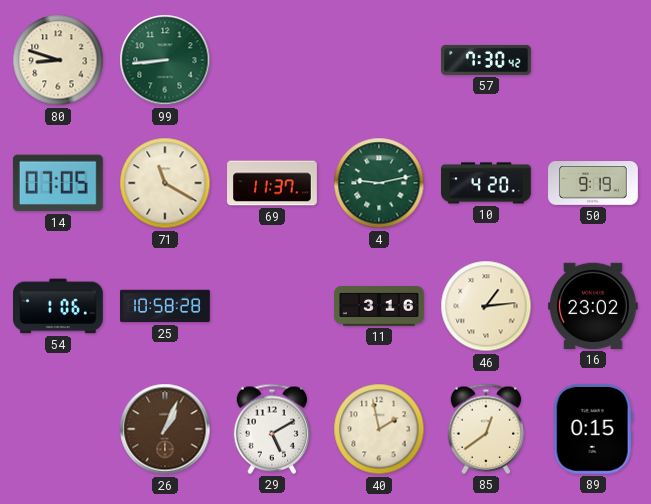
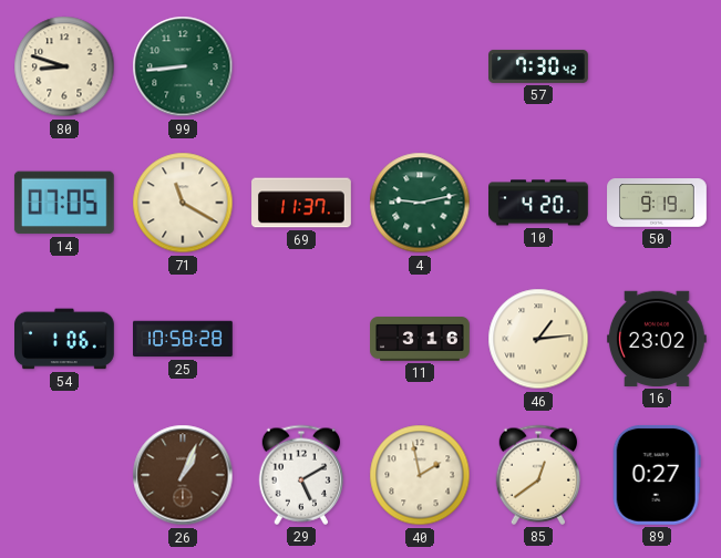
89: 0:15 -> 0:27 (657, 475)
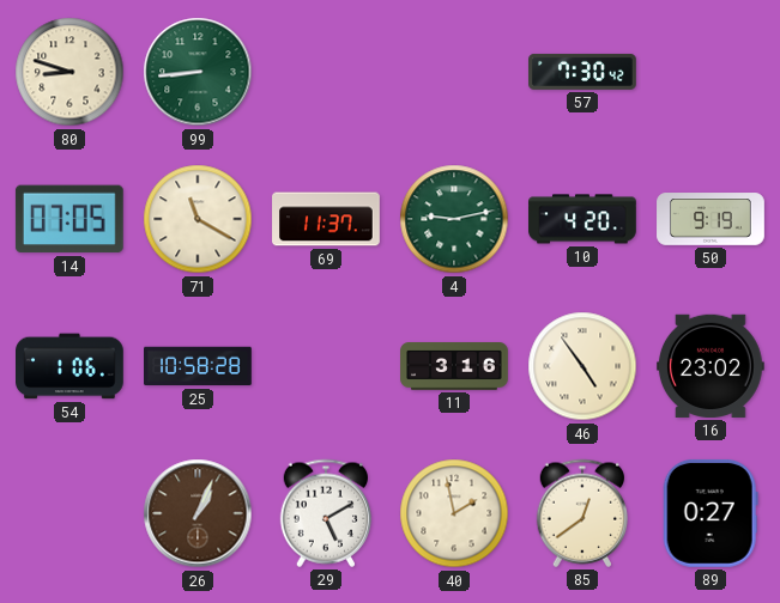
46: 1:14 -> 4:54 (582, 366)
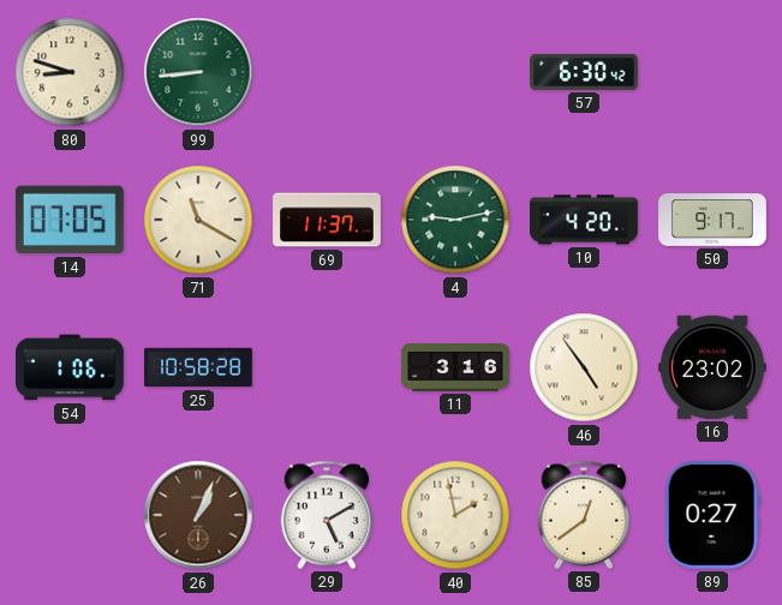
57: 7:30 -> 6:30 (584, 72)
50: 9:19 -> 9:17 (712, 220)
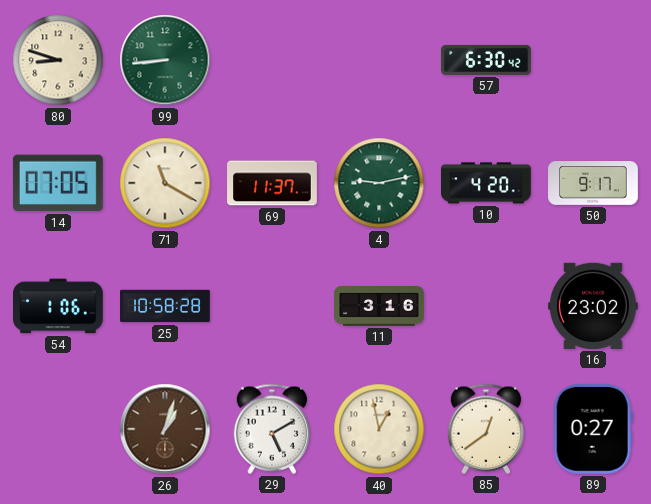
46: 4:54 -> none (584, 367)
26: 1:04 -> 1:03 (165, 429)
40: 1:58 -> 12:58 (379, 429)
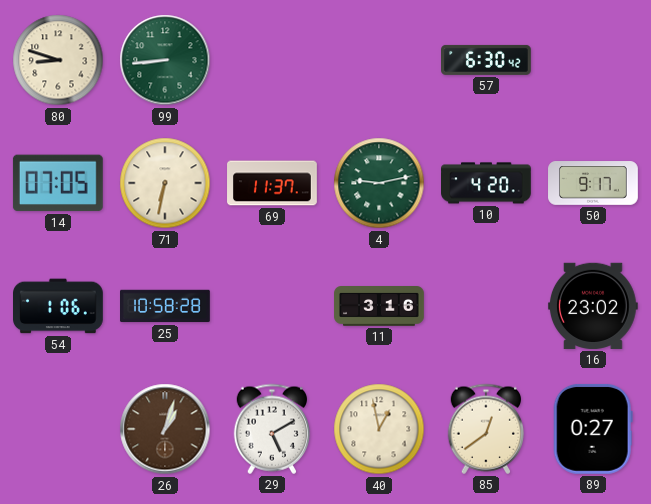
71: 11:20 -> 6:32 (165, 183)
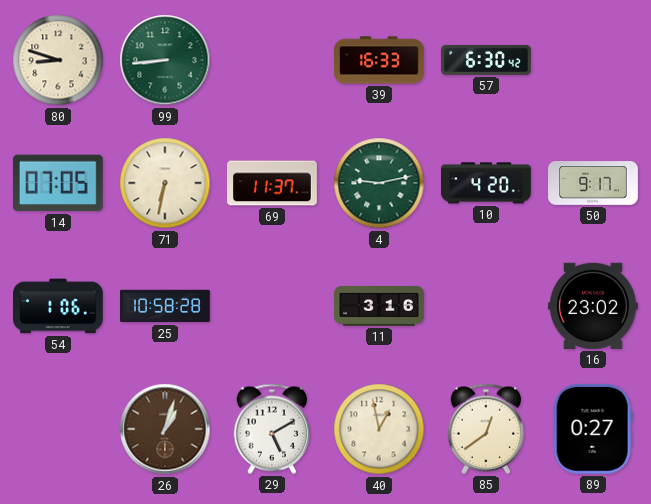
39: none -> 16:33 (379, 60)
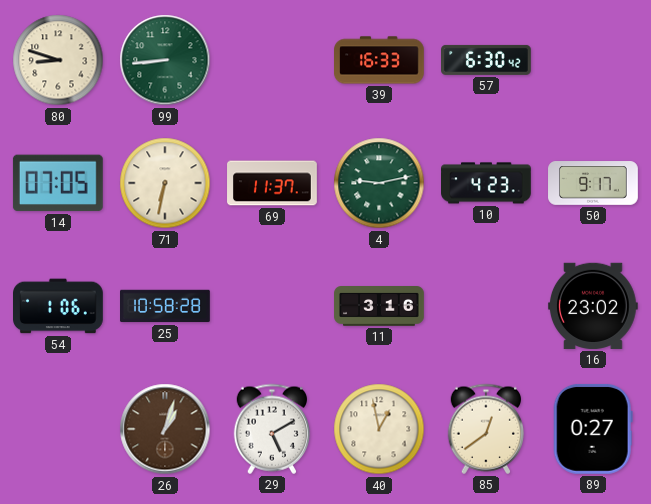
10: 4:20 -> 4:23 (487, 183)
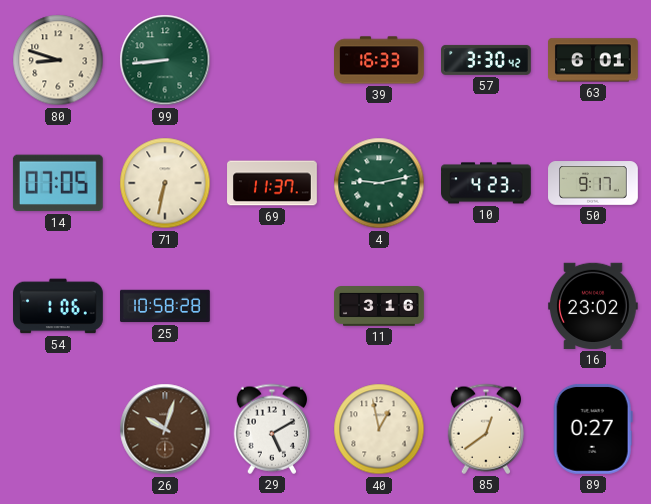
57: 6:30 -> 3:30 (486, 60)
63: none -> 6:01 (594, 60)
26: 1:03 -> 10:03 (165, 429)
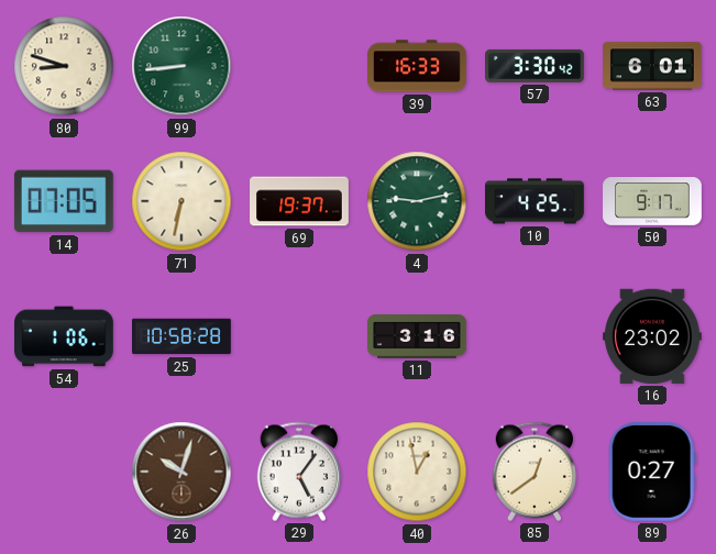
69: 11:37 -> 19:37 (299, 201)
10: 4:23 -> 4:25 (536, 201)
29: 5:10 -> 5:06 (299, 472)
